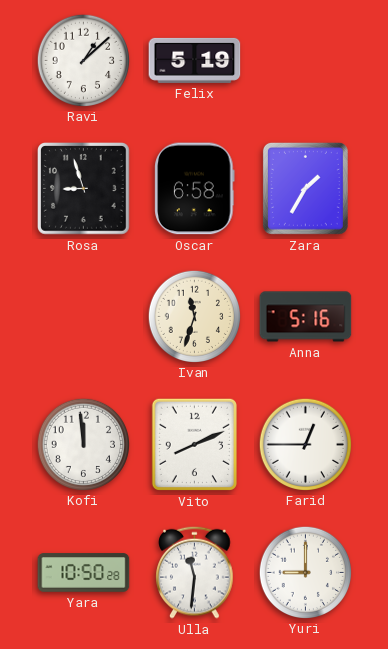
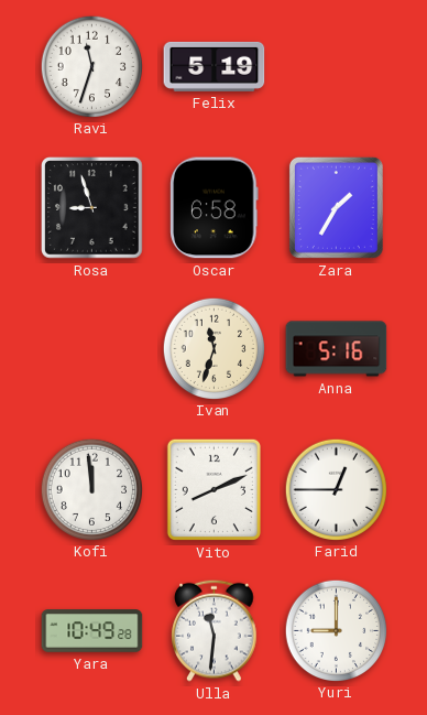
Ravi: 1:08 -> 11:33 (91, 66)
Yara: 10:50 -> 10:49 (92, 631)
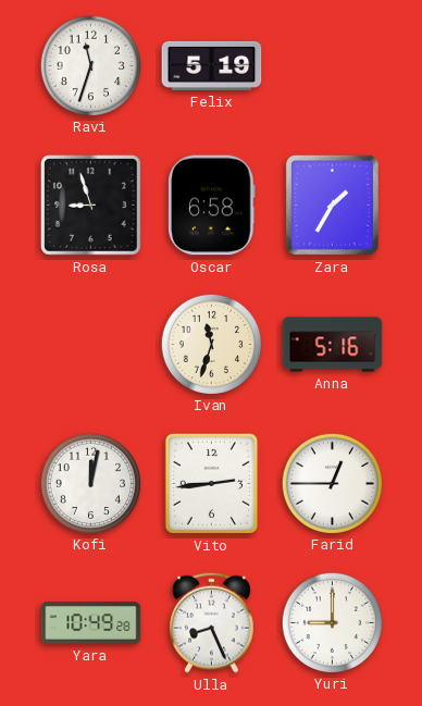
Kofi: 11:59 -> 12:02 (90, 483)
Vito: 8:11 -> 2:44 (211, 483)
Ulla: 11:31 -> 8:26 (212, 622)
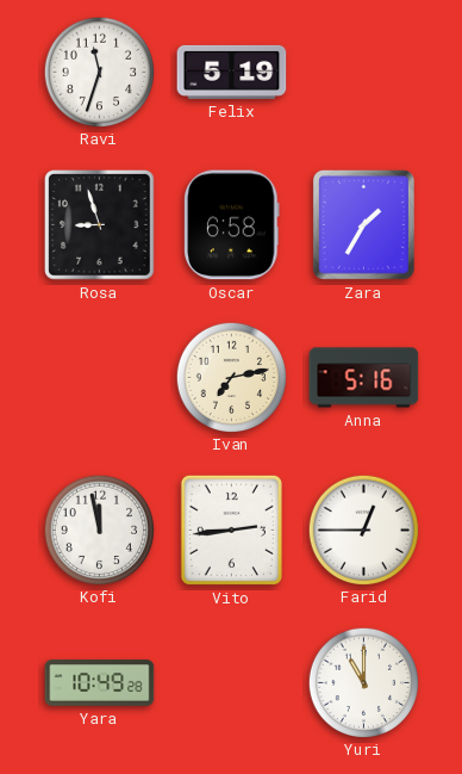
Ivan: 11:33 -> 7:13 (231, 377)
Kofi: 12:02 -> 11:58 (99, 530)
Ulla: 8:26 -> none (212, 622)
Yuri: 9:00 -> 11:00 (363, 682)
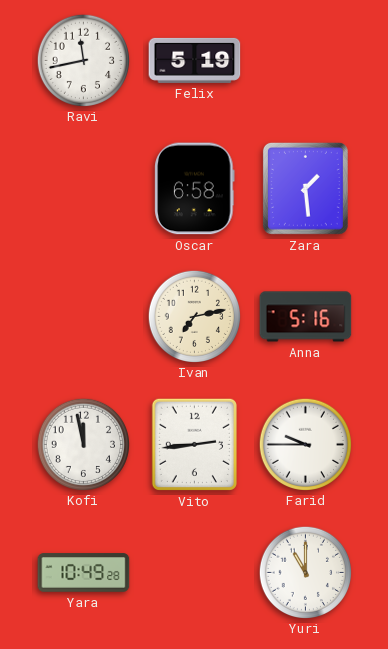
Ravi: 11:33 -> 11:43 (83, 60)
Rosa: 8:57 -> none (100, 225)
Zara: 1:35 -> 1:29 (305, 188)
Farid: 12:45 -> 9:45 (305, 444)
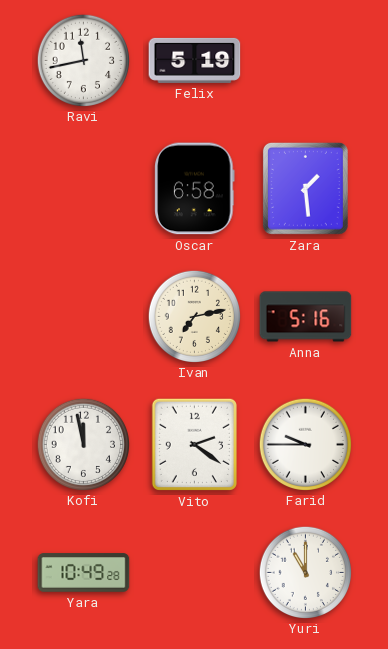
Vito: 2:44 -> 2:21 (194, 444)
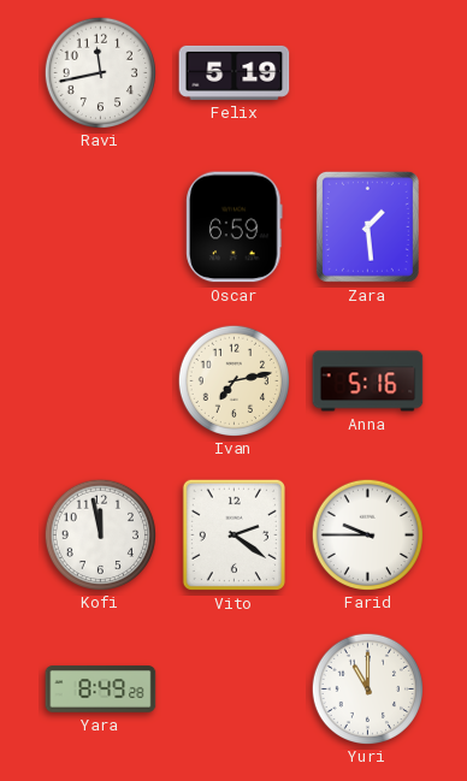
Oscar: 6:58 -> 6:59 (235, 227)
Yara: 10:49 -> 8:49 (101, 690)
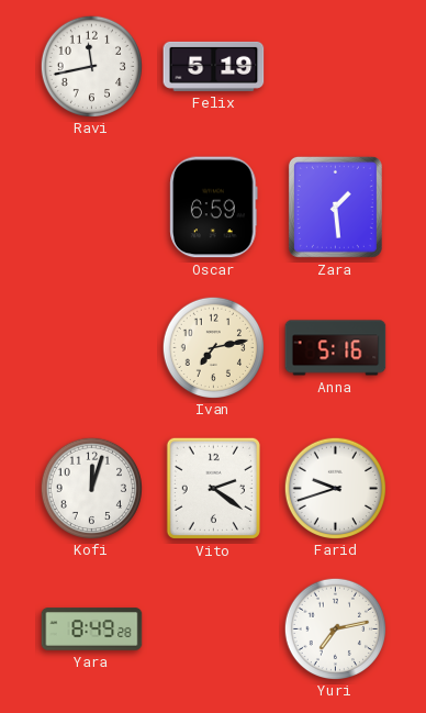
Kofi: 11:58 -> 12:03 (91, 488)
Farid: 9:45 -> 9:42 (335, 488)
Yuri: 11:00 -> 7:13 (335, 628)
